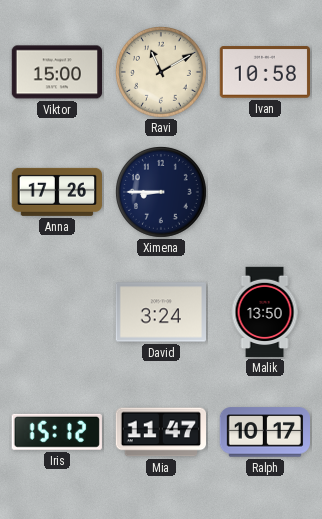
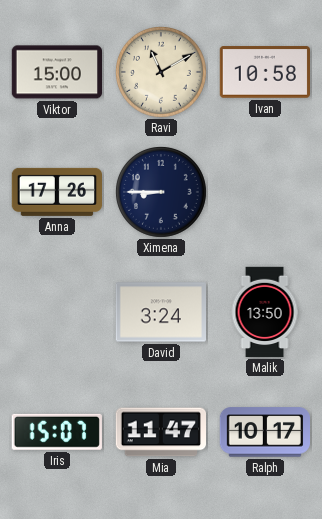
Iris: 15:12 -> 15:07 (57, 432)
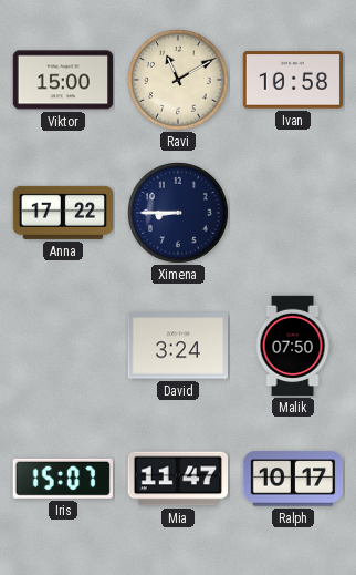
Anna: 17:26 -> 17:22 (62, 213)
Malik: 13:50 -> 07:50 (293, 346)
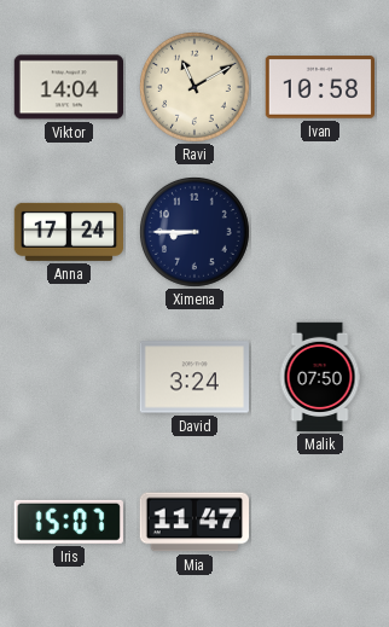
Viktor: 15:00 -> 14:04 (68, 87)
Anna: 17:22 -> 17:24 (68, 232)
Ralph: 10:17 -> none (292, 479)
